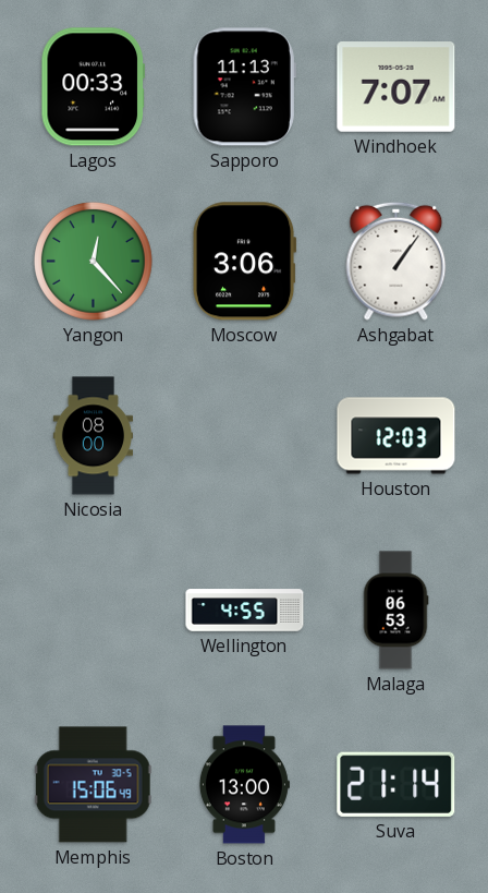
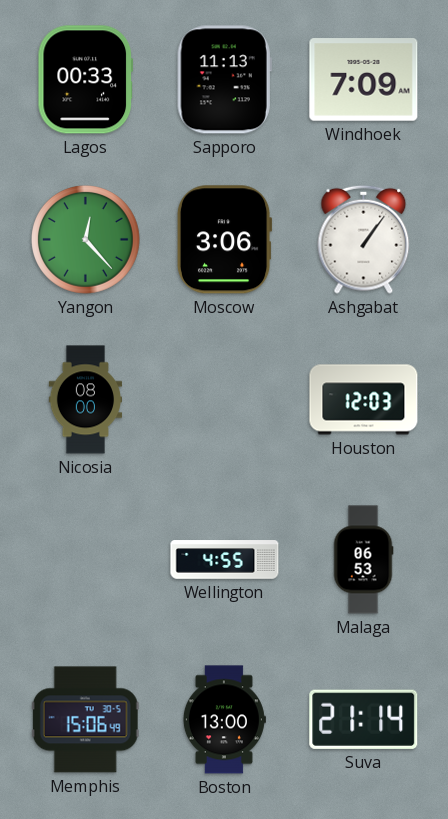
Windhoek: 7:07 -> 7:09 (364, 80)
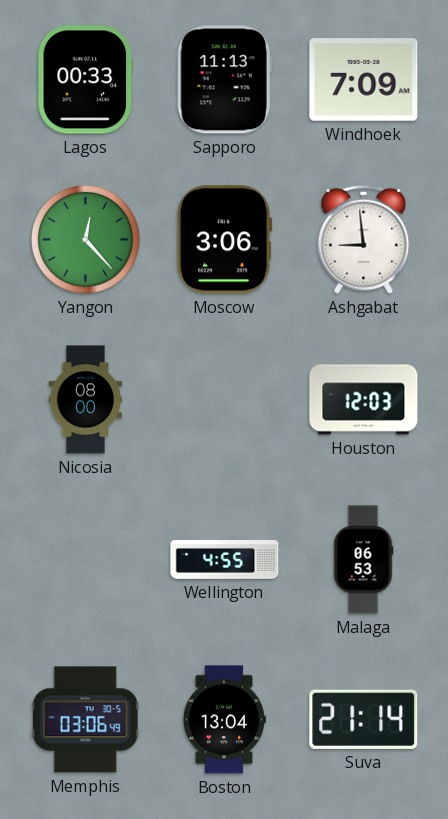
Ashgabat: 1:06 -> 8:59 (364, 239)
Memphis: 15:06 -> 03:06 (85, 720)
Boston: 13:00 -> 13:04 (224, 720)
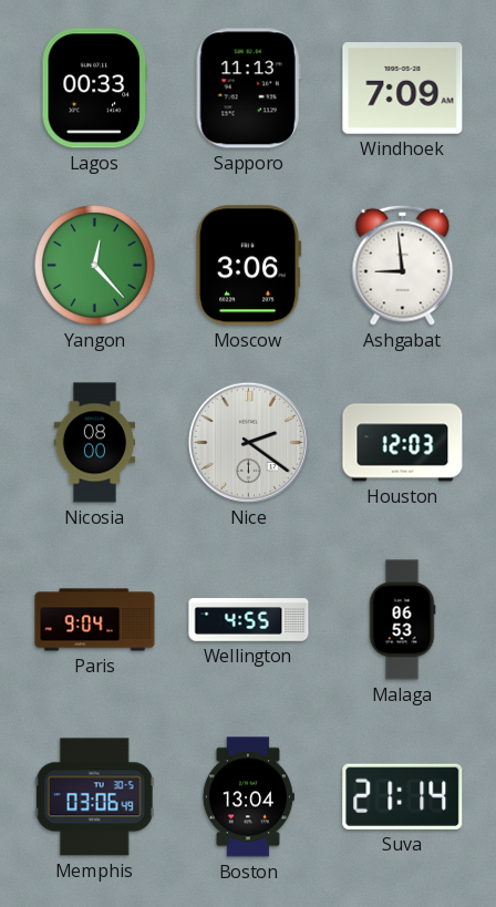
Nice: none -> 2:21 (248, 442)
Paris: none -> 9:04 (95, 620)
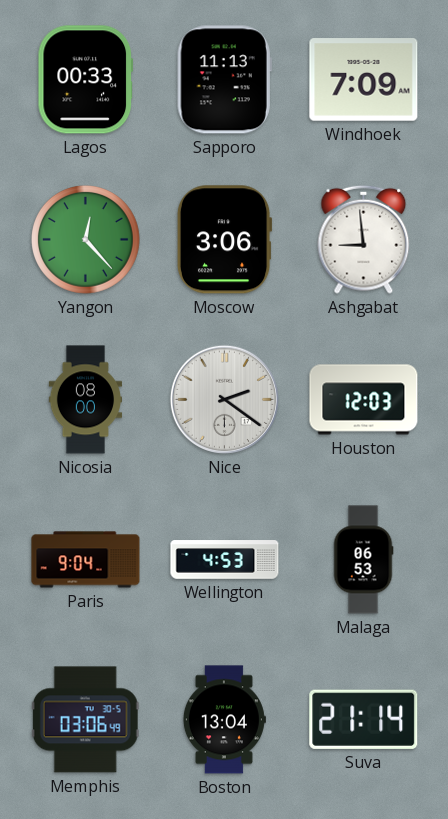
Wellington: 4:55 -> 4:53 (225, 560)
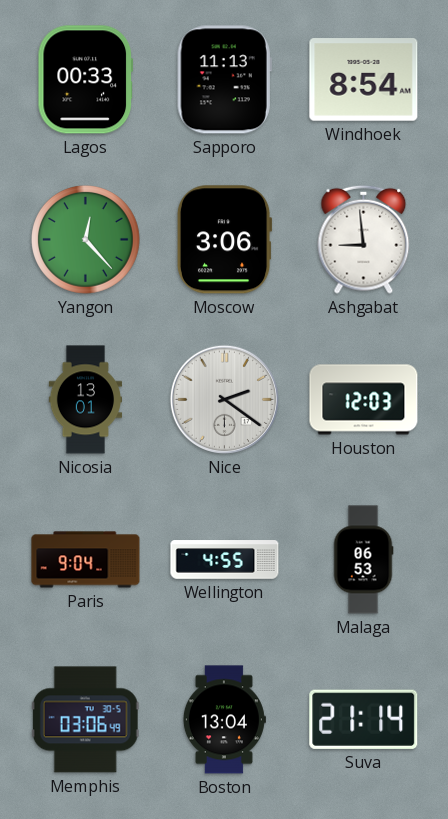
Windhoek: 7:09 -> 8:54 (364, 80)
Nicosia: 08:00 -> 13:01 (85, 400)
Wellington: 4:53 -> 4:55 (225, 560)
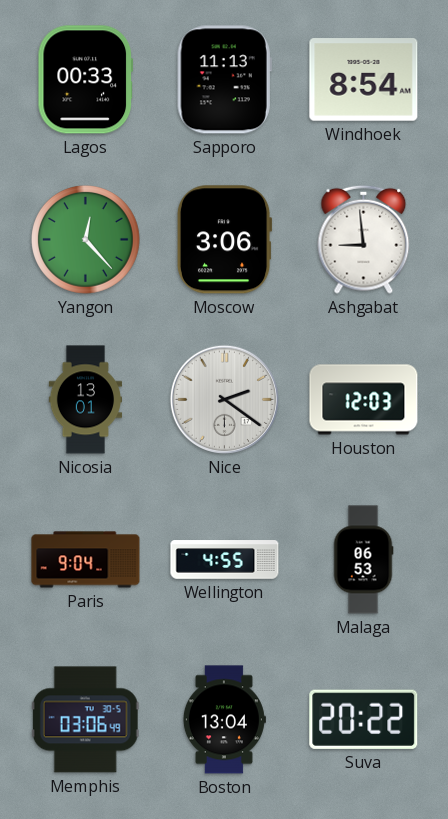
Suva: 21:14 -> 20:22 (364, 719)
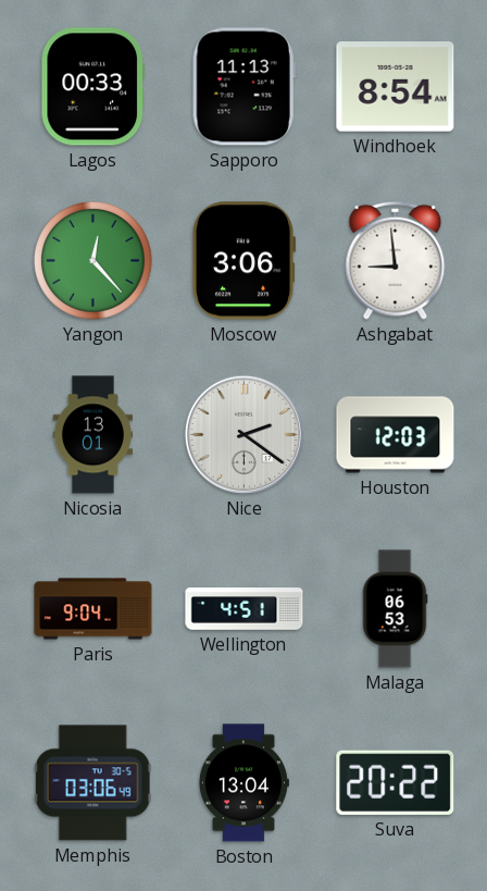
Wellington: 4:55 -> 4:51 (245, 609)
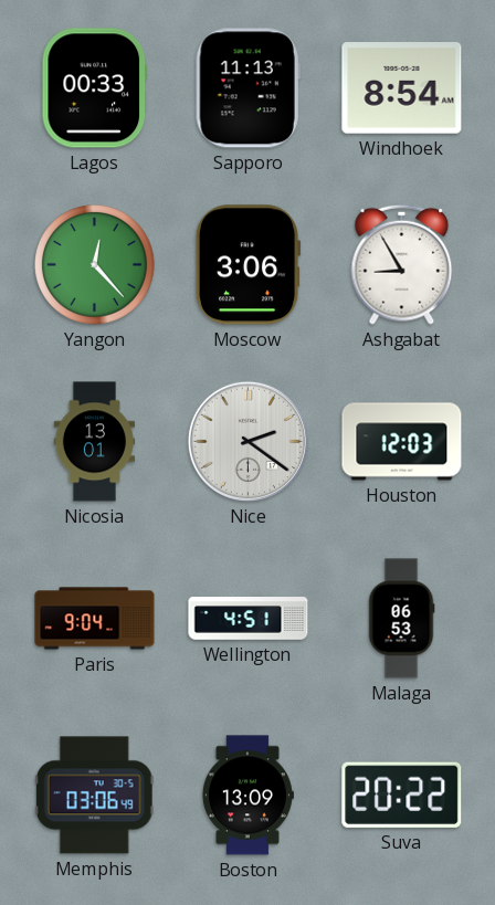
Ashgabat: 8:59 -> 8:55 (402, 264)
Boston: 13:04 -> 13:09 (247, 796)
